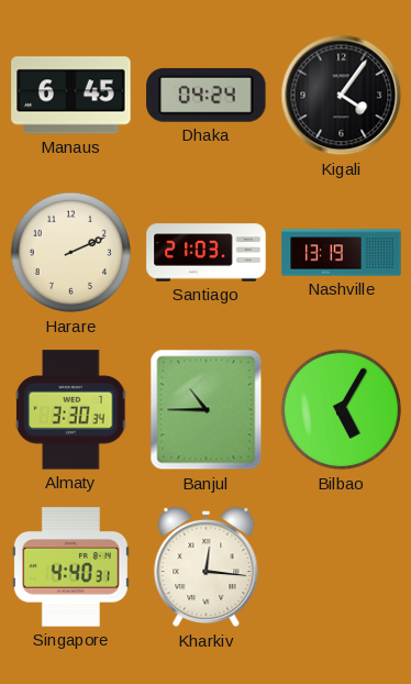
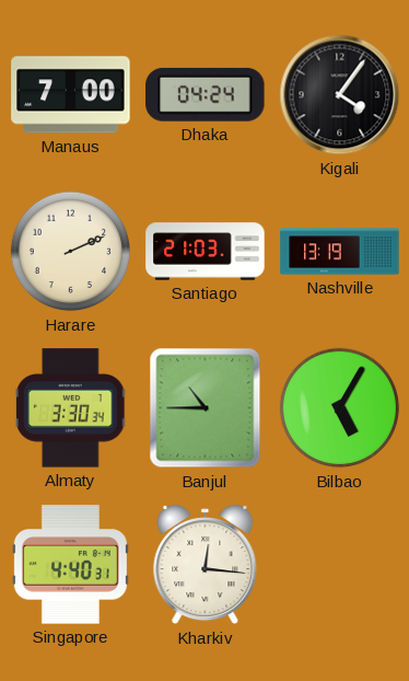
Manaus: 6:45 -> 7:00 (71, 95)
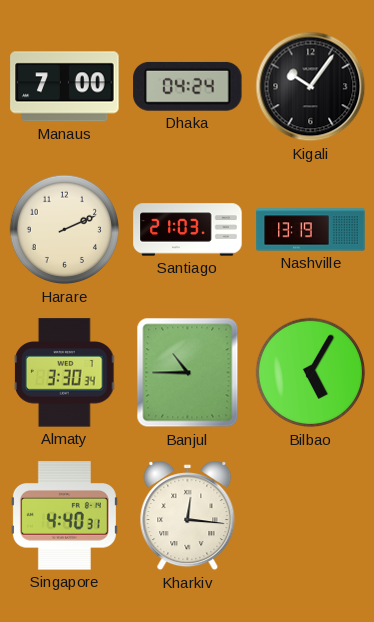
Kigali: 4:06 -> 10:06 (311, 87)
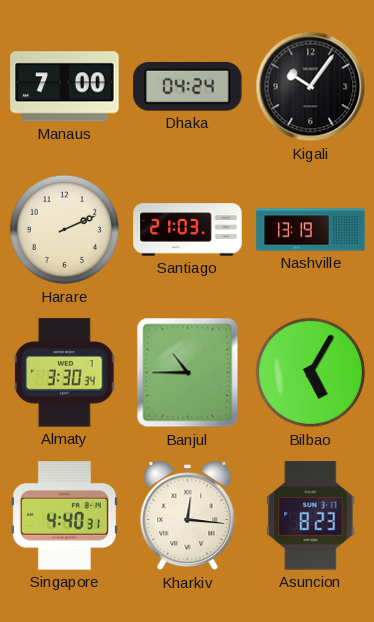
Asuncion: none -> 8:23 (311, 516)
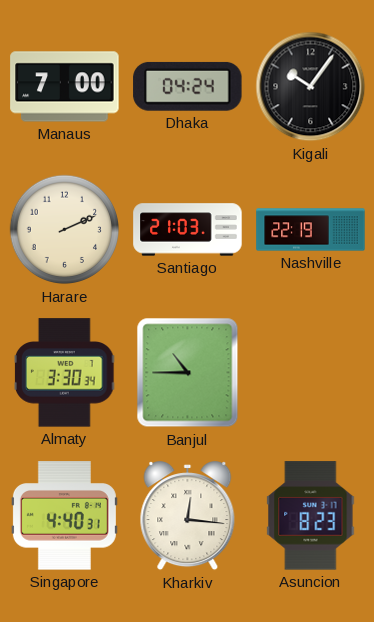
Nashville: 13:19 -> 22:19 (311, 230)
Bilbao: 5:05 -> none (311, 373)
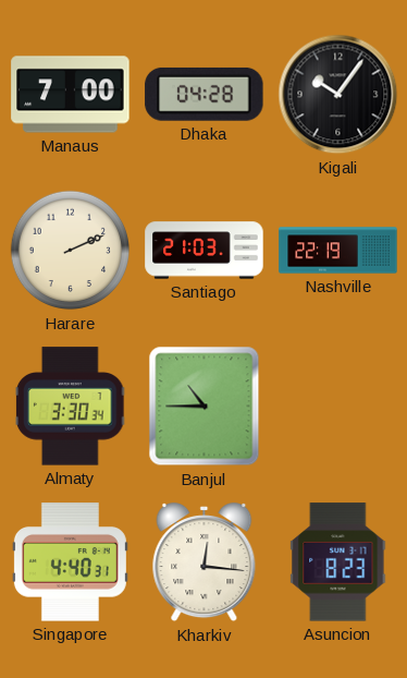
Dhaka: 04:24 -> 04:28 (205, 94)
